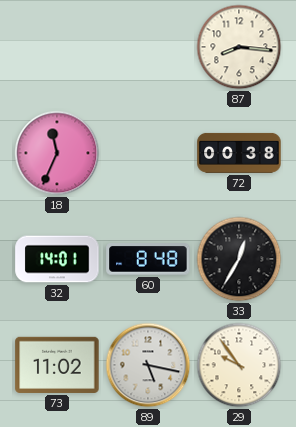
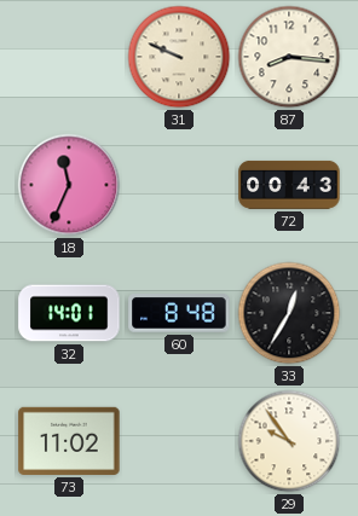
31: none -> 9:49 (179, 57)
72: 00:38 -> 00:43 (289, 185)
89: 5:17 -> none (148, 365)
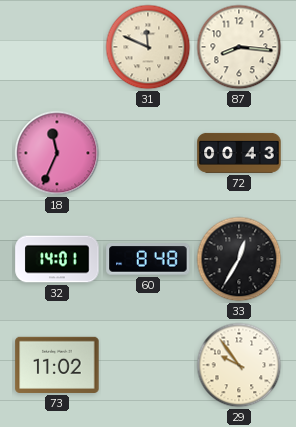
31: 9:49 -> 11:49 (148, 47)
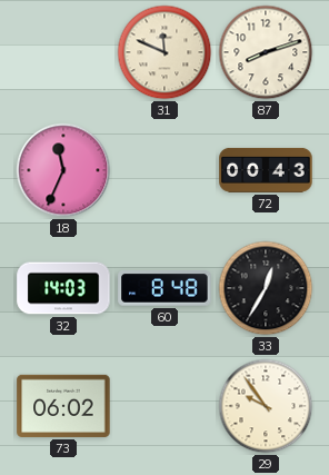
87: 8:16 -> 8:12 (266, 52)
32: 14:01 -> 14:03 (63, 288)
73: 11:02 -> 06:02 (63, 406)
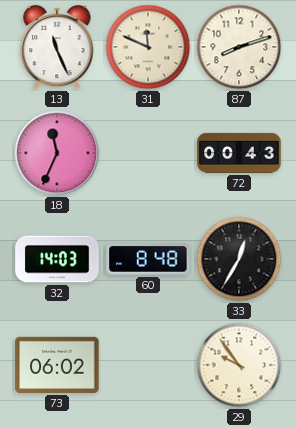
13: none -> 11:26 (57, 47)
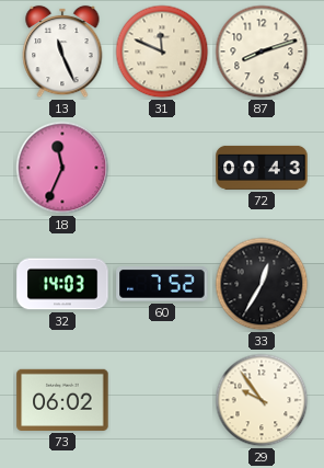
60: 8:48 -> 7:52 (162, 284)
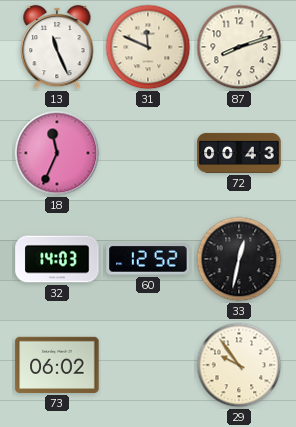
60: 7:52 -> 12:52 (148, 259)
33: 12:35 -> 12:32 (239, 259)
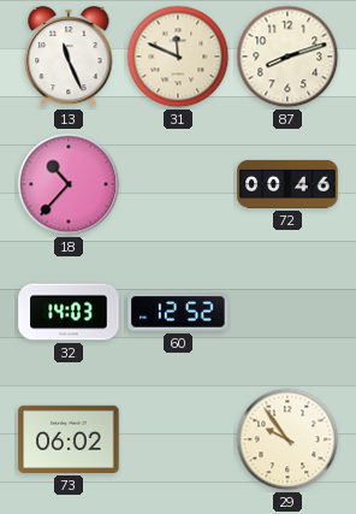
18: 11:34 -> 10:37 (69, 184)
72: 00:43 -> 00:46 (287, 184)
33: 12:32 -> none (239, 259)
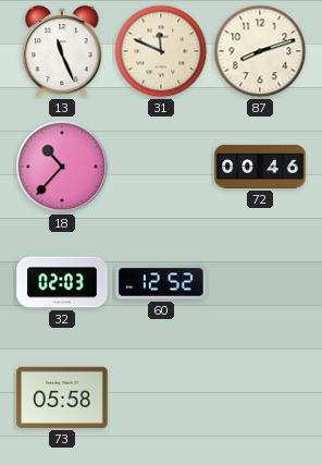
32: 14:03 -> 02:03 (62, 282)
73: 06:02 -> 05:58 (62, 397)
29: 9:54 -> none (287, 439)
